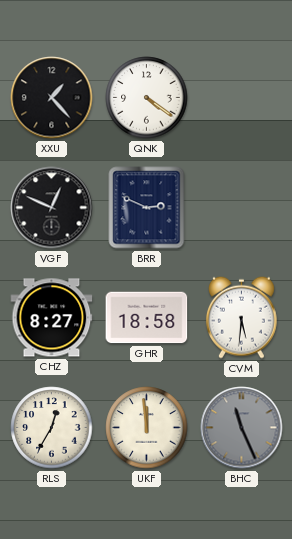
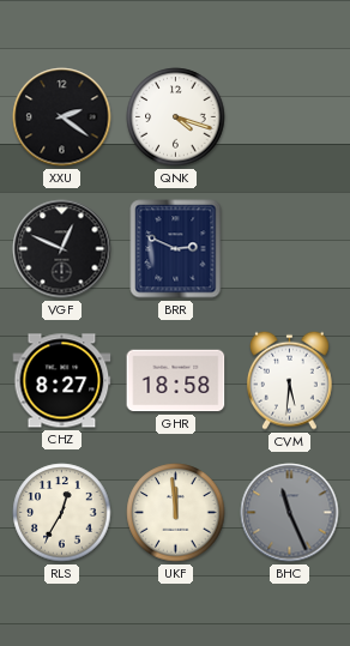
XXU: 1:23 -> 2:21 (62, 117)
QNK: 4:21 -> 4:18 (176, 117)
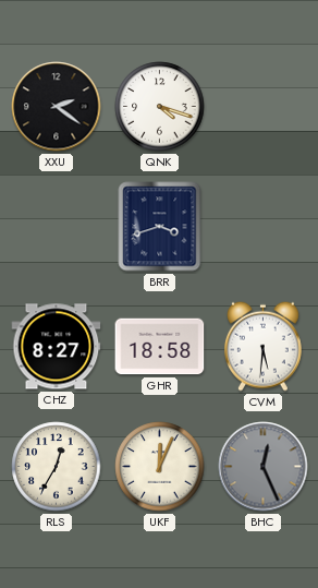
VGF: 12:49 -> none (62, 249)
BRR: 2:49 -> 3:42 (160, 227)
UKF: 11:59 -> 12:04 (160, 467)
BHC: 11:26 -> 12:26 (264, 467)
